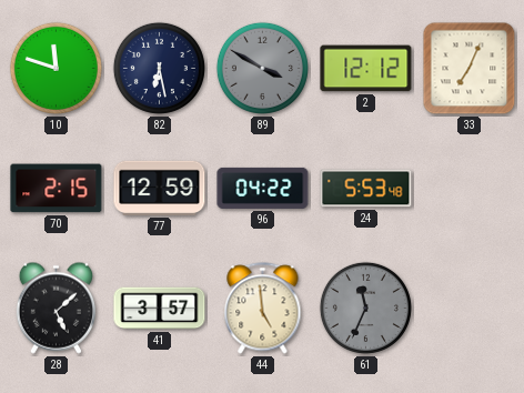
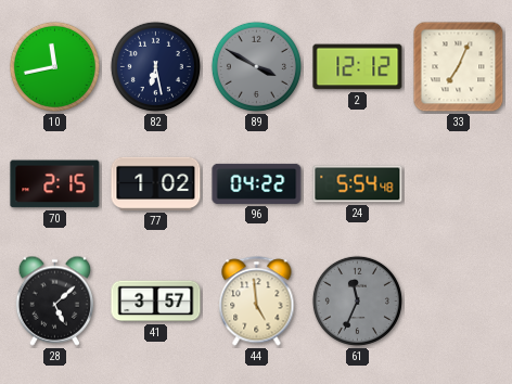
10: 11:48 -> 11:43 (54, 66)
77: 12:59 -> 1:02 (156, 183)
24: 5:53 -> 5:54 (358, 184)
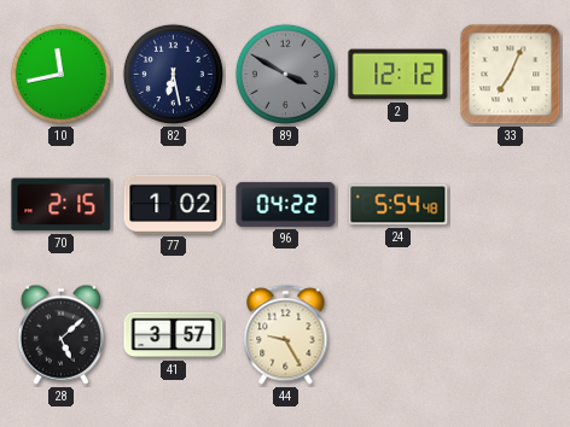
44: 4:59 -> 9:25 (286, 335)
61: 11:34 -> none (357, 300)
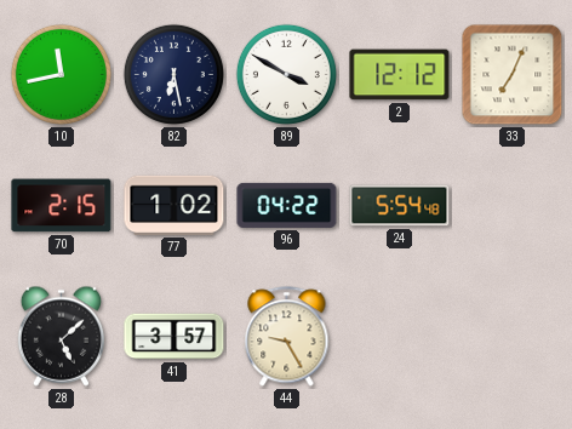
89 dial: grey -> white (286, 74)
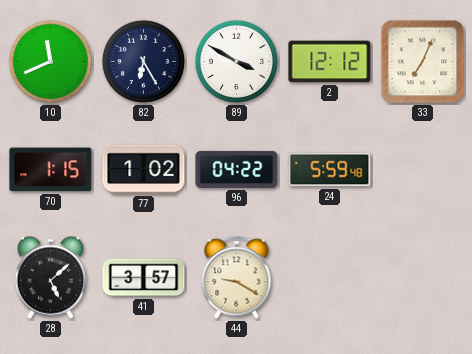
10: 11:43 -> 11:41 (50, 61)
82: 6:28 -> 6:25 (143, 61)
70: 2:15 -> 1:15 (51, 170)
24: 5:54 -> 5:59 (330, 170)
44: 9:25 -> 9:20 (237, 278)
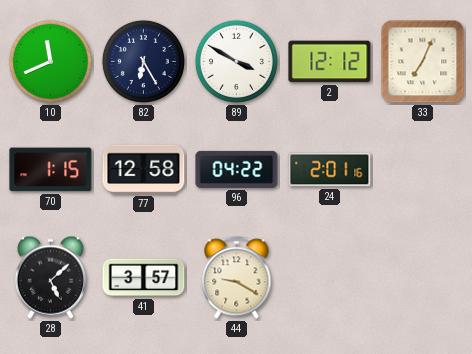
77: 1:02 -> 12:58 (144, 169)
24: 5:59 -> 2:01 (330, 170)
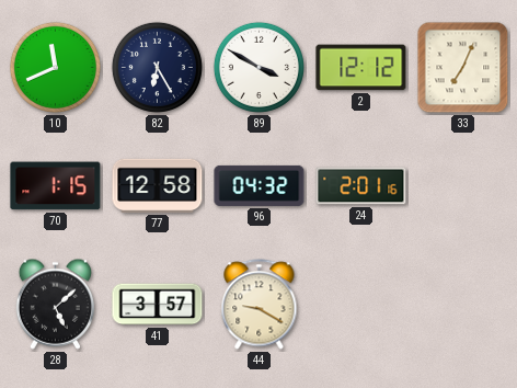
96: 04:22 -> 04:32 (260, 185)
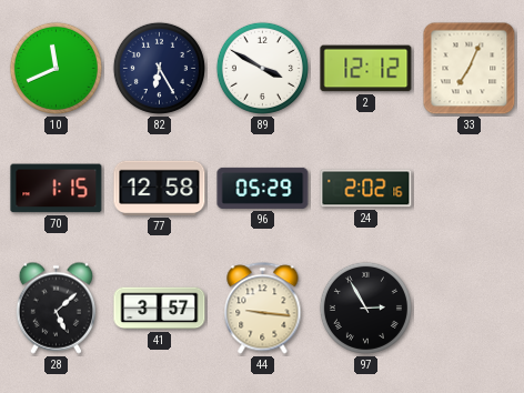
96: 04:32 -> 05:29 (263, 188)
24: 2:01 -> 2:02 (366, 189)
44: 9:20 -> 9:16 (263, 309)
97: none -> 2:55 (365, 308)
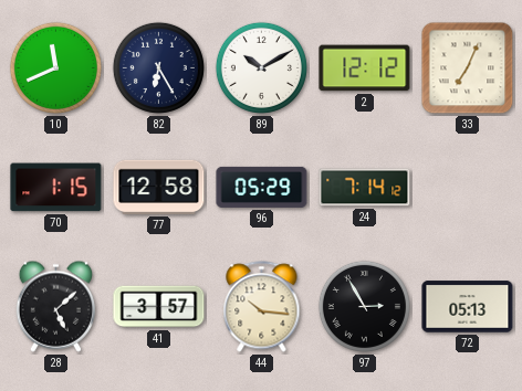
89: 3:50 -> 10:10 (261, 67)
24: 2:02 -> 7:14 (365, 188)
44: 9:16 -> 10:16 (262, 307)
72: none -> 05:13 (468, 307)
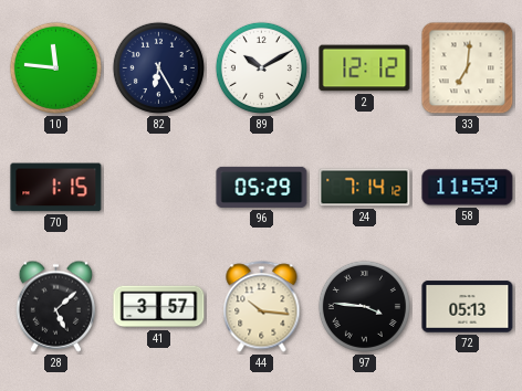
10: 11:41 -> 11:46 (55, 67)
33: 7:04 -> 7:01 (468, 68)
77: 12:58 -> none (159, 187)
58: none -> 11:59 (468, 188)
97: 2:55 -> 3:46 (364, 306)
